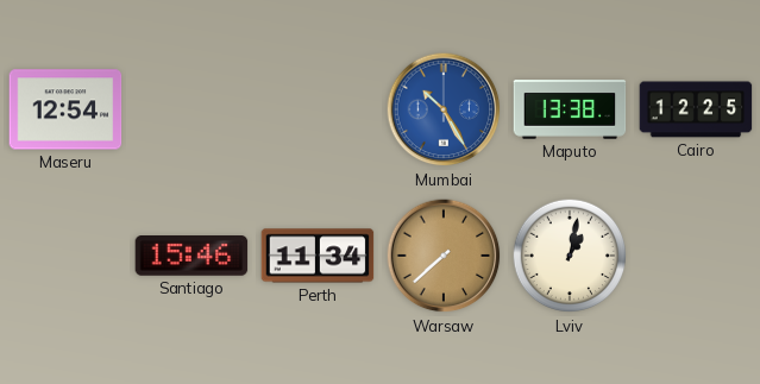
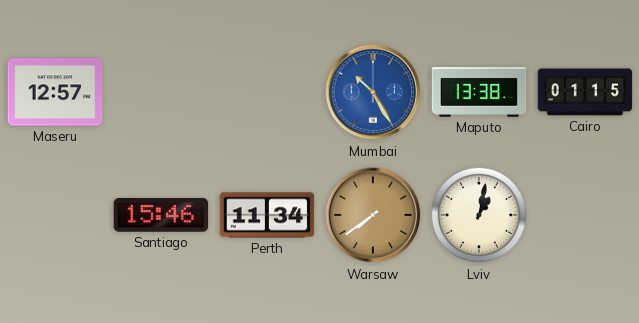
Maseru: 12:54 -> 12:57 (55, 92)
Cairo: 12:25 -> 01:15 (585, 92)
Warsaw: 7:38 -> 7:39 (373, 215)
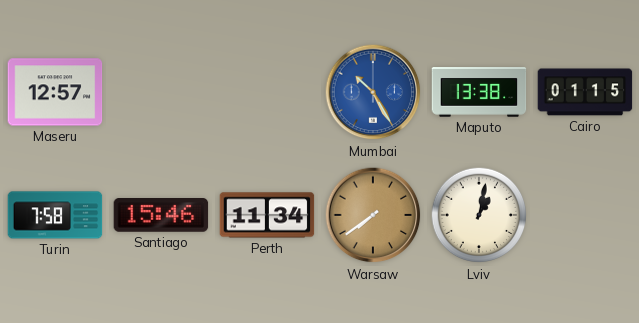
Turin: none -> 7:58 (55, 215)
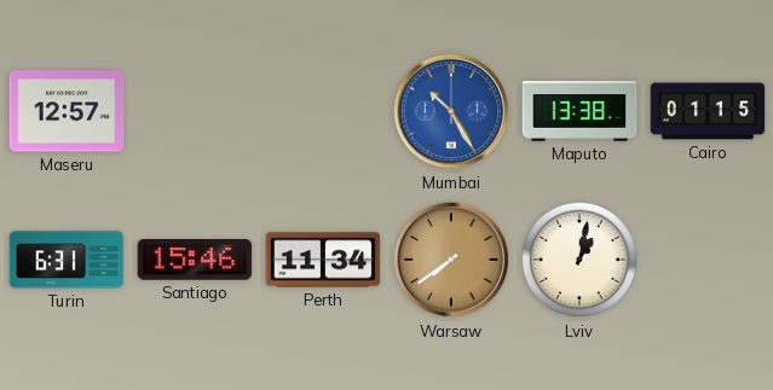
Turin: 7:58 -> 6:31 (67, 260)
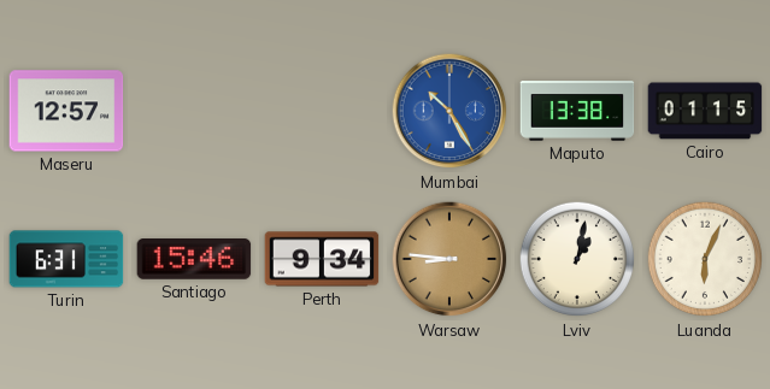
Perth: 11:34 -> 9:34 (322, 259)
Warsaw: 7:39 -> 8:46 (449, 259)
Luanda: none -> 6:04 (705, 259)
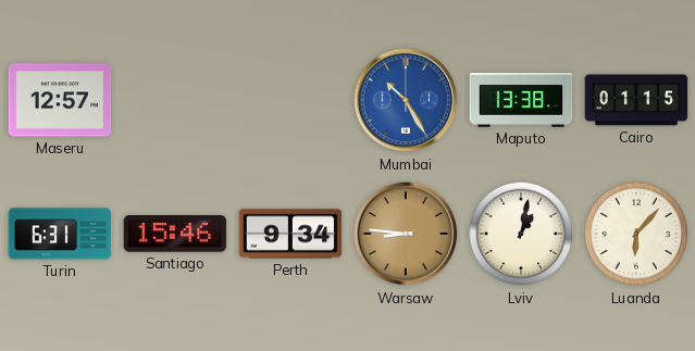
Luanda: 6:04 -> 6:07 (636, 234)
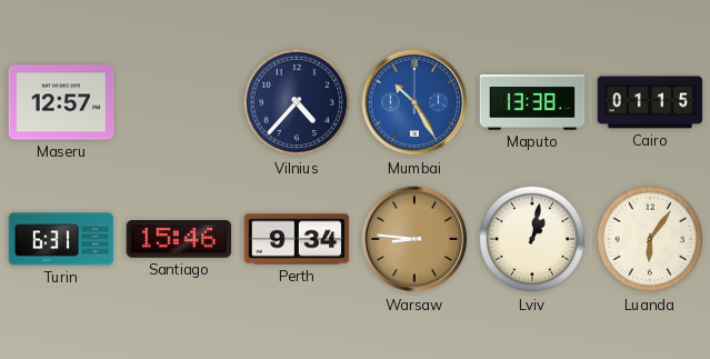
Vilnius: none -> 4:37 (297, 102)
Luanda: 6:07 -> 6:06 (650, 239)
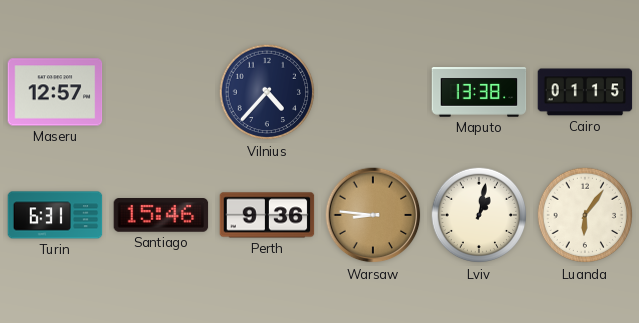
Mumbai: 10:25 -> none (414, 102)
Perth: 9:34 -> 9:36 (267, 215)
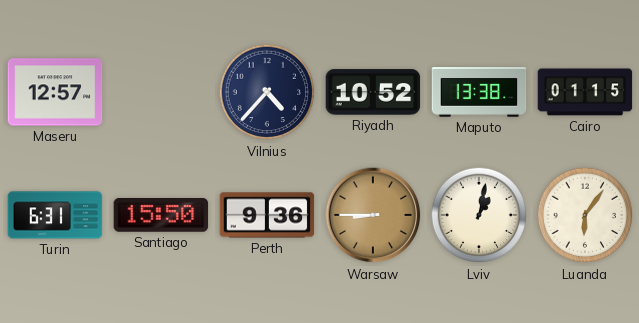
Riyadh: none -> 10:52 (373, 92)
Santiago: 15:46 -> 15:50 (161, 215)
Warsaw: 8:46 -> 8:45 (373, 215)
